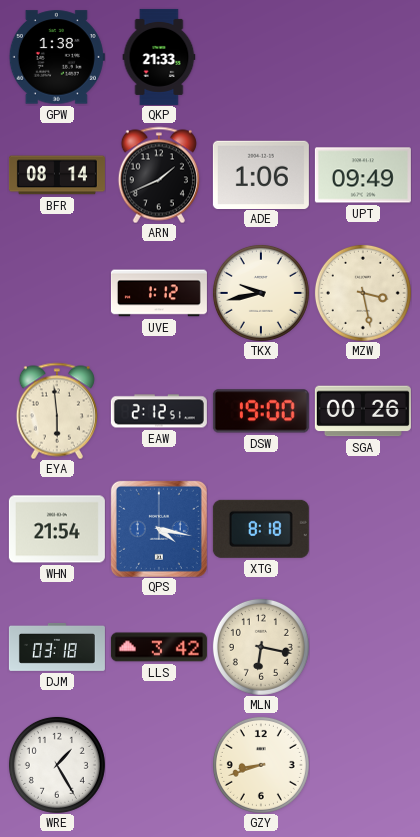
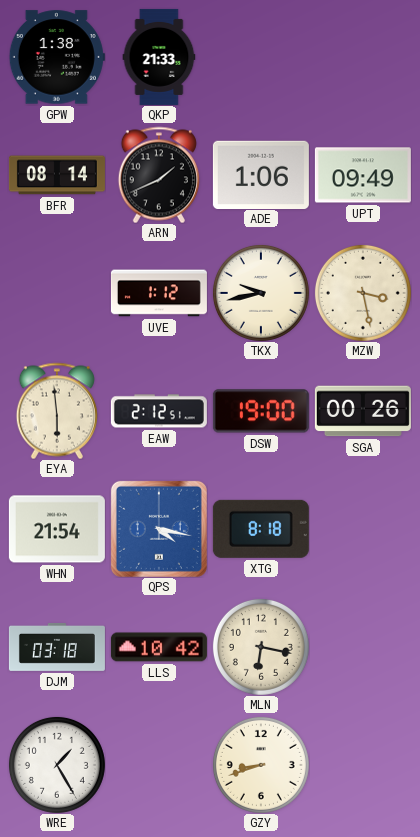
LLS: 3:42 -> 10:42 (159, 647)
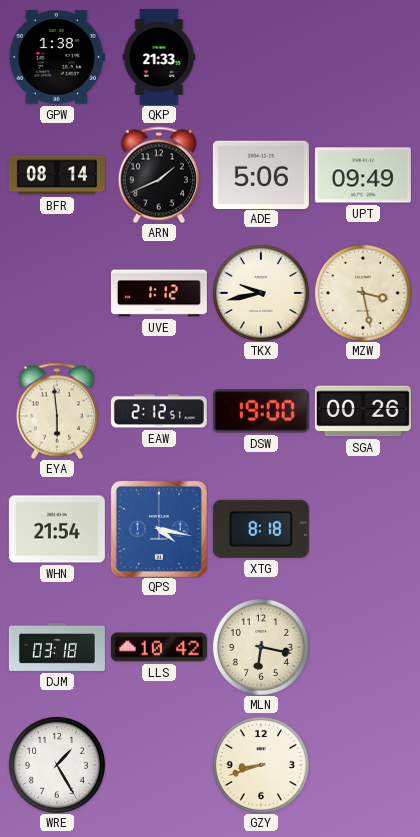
ADE: 1:06 -> 5:06 (261, 174)
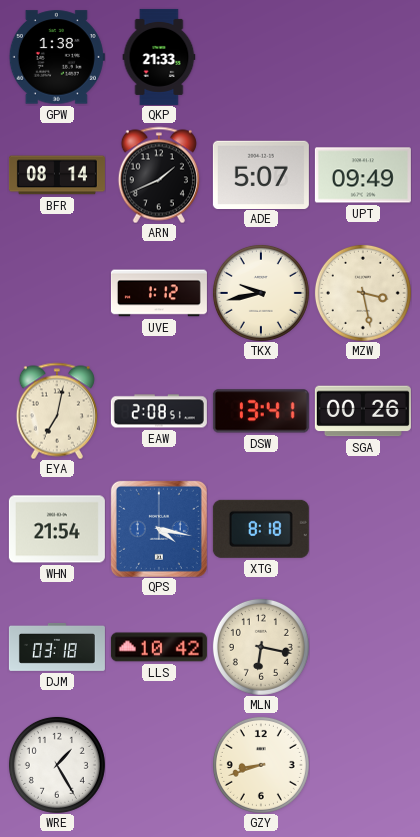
ADE: 5:06 -> 5:07 (261, 174)
EYA: 5:59 -> 7:02 (57, 411)
EAW: 2:12 -> 2:08 (159, 411)
DSW: 19:00 -> 13:41 (261, 411)
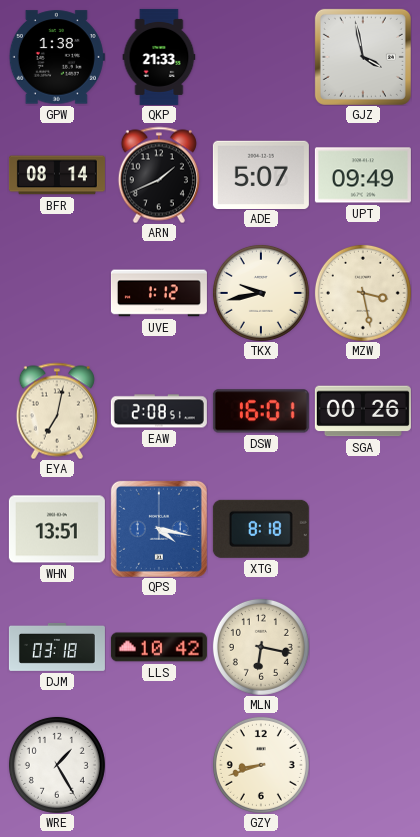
GJZ: none -> 3:58 (363, 57)
DSW: 13:41 -> 16:01 (261, 411)
WHN: 21:54 -> 13:51 (57, 529)
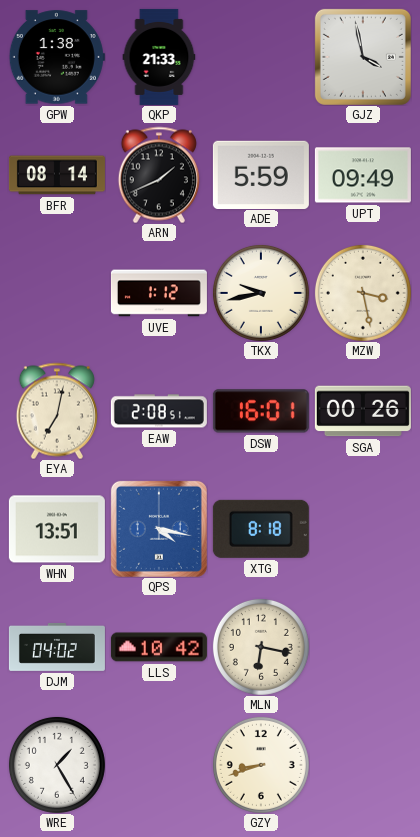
ADE: 5:07 -> 5:59 (261, 174)
DJM: 03:18 -> 04:02 (57, 647)
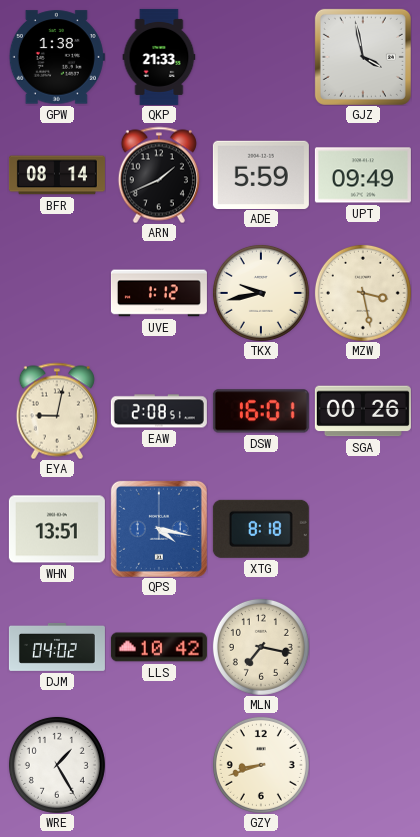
EYA: 7:02 -> 9:02 (57, 411)
MLN: 6:17 -> 7:17 (261, 647)
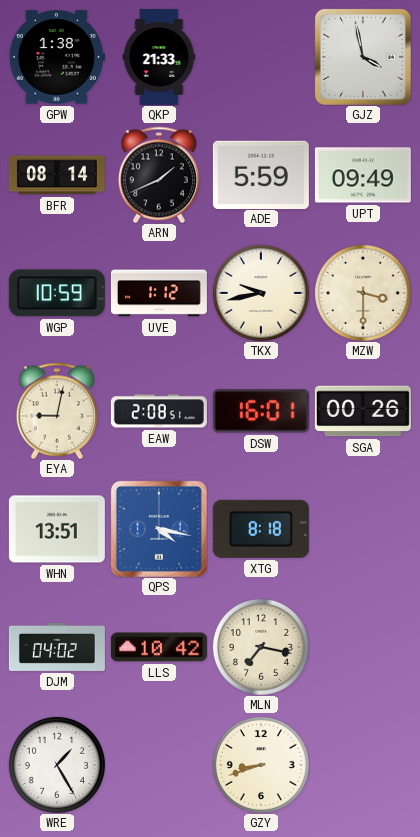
WGP: none -> 10:59 (57, 293)
MZW: 3:28 -> 3:30 (363, 293)
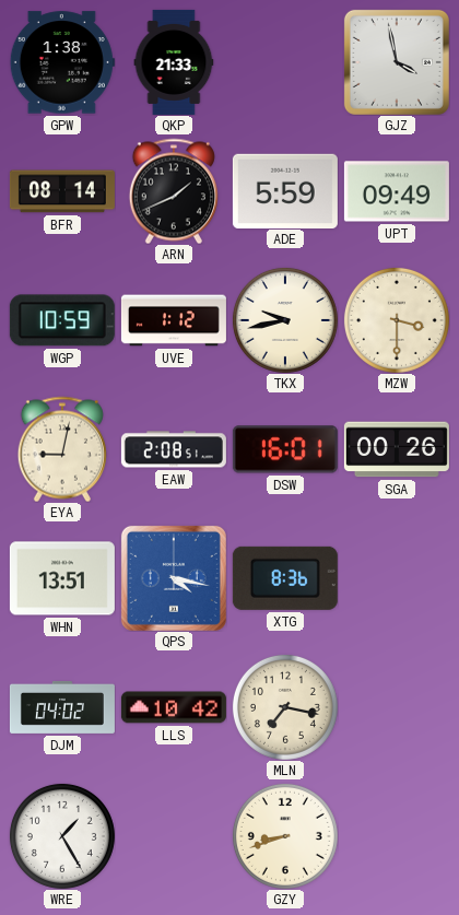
XTG: 8:18 -> 8:36 (285, 578)
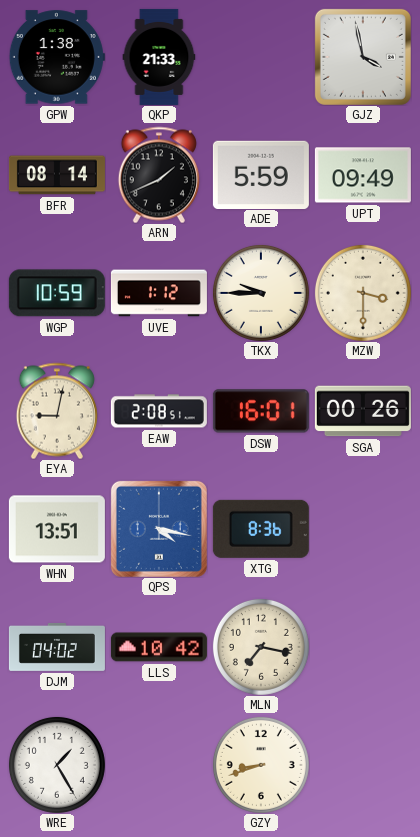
TKX: 9:43 -> 9:45 (261, 293)
